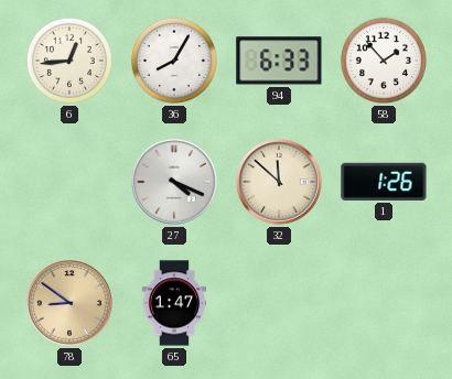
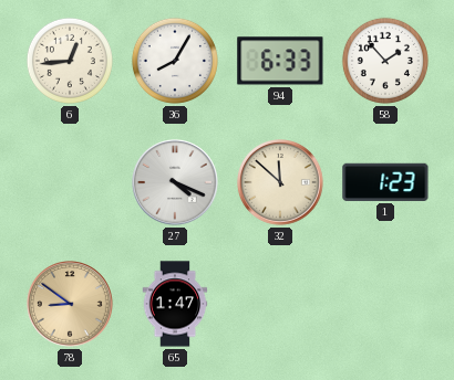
1: 1:26 -> 1:23 (385, 182)
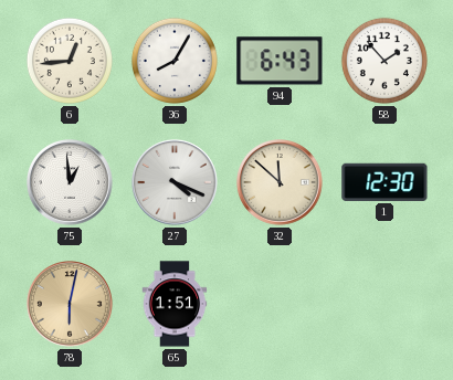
94: 6:33 -> 6:43 (280, 61)
75: none -> 12:59 (71, 183)
1: 1:23 -> 12:30 (384, 182)
78: 8:51 -> 6:02 (71, 305)
65: 1:47 -> 1:51 (175, 304)
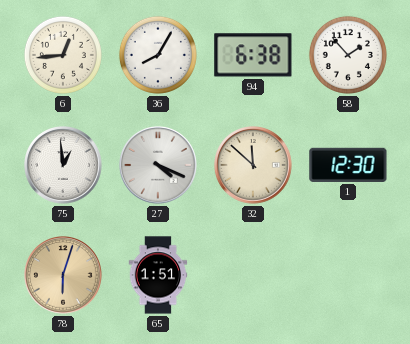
94: 6:43 -> 6:38 (253, 55)
78: 6:02 -> 6:03 (64, 276)
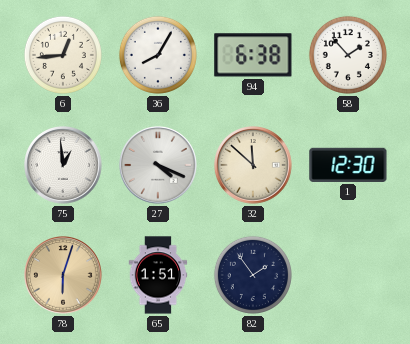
82: none -> 1:54 (253, 275)
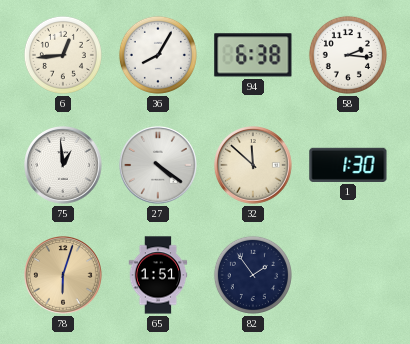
58: 1:53 -> 2:16 (348, 55)
27: 4:19 -> 4:21 (159, 166)
1: 12:30 -> 1:30 (348, 165)
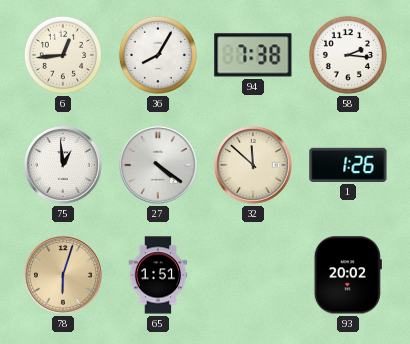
94: 6:38 -> 7:38 (253, 55)
1: 1:30 -> 1:26 (348, 165)
82: 1:54 -> none (253, 275)
93: none -> 20:02 (348, 275)
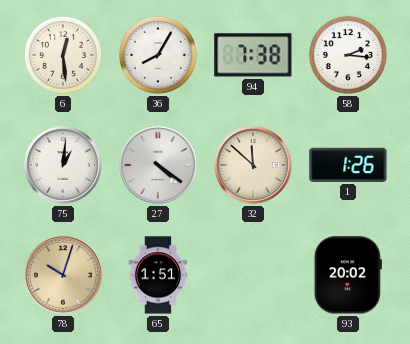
6: 12:44 -> 12:29 (63, 55)
75: 12:59 -> 1:01 (64, 166)
78: 6:03 -> 10:03 (64, 276)
